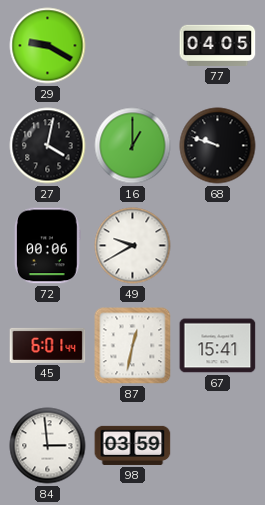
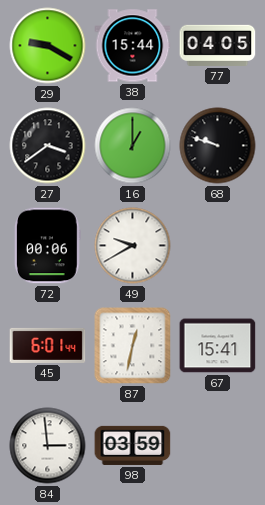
38: none -> 15:44 (133, 46)
27: 4:02 -> 3:39 (48, 146)
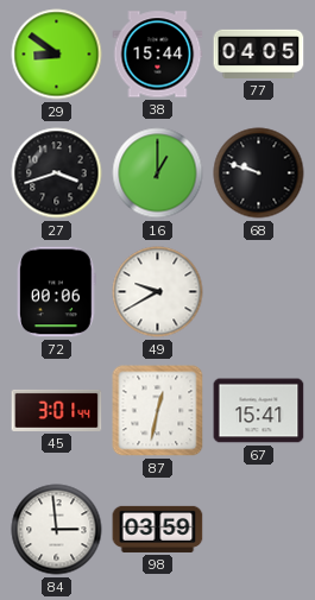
29: 9:20 -> 8:51 (57, 55)
27: 3:39 -> 3:42 (57, 173)
45: 6:01 -> 3:01 (57, 410)
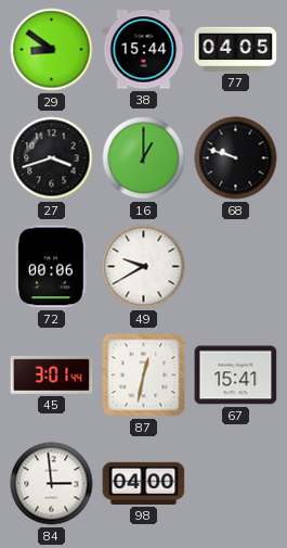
98: 03:59 -> 04:00 (144, 483)
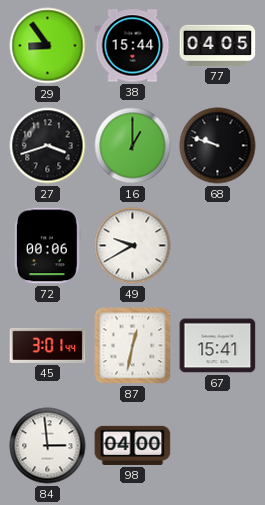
29: 8:51 -> 8:54 (48, 46)
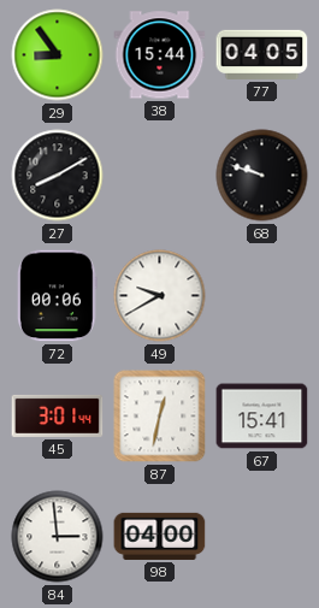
27: 3:42 -> 8:10 (58, 176)
16: 1:00 -> none (133, 146)
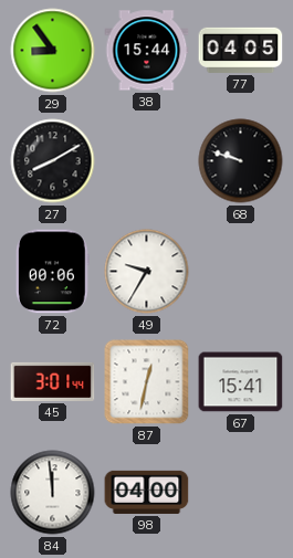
49: 9:40 -> 9:35 (147, 272)
84: 2:59 -> 11:59 (53, 493)
